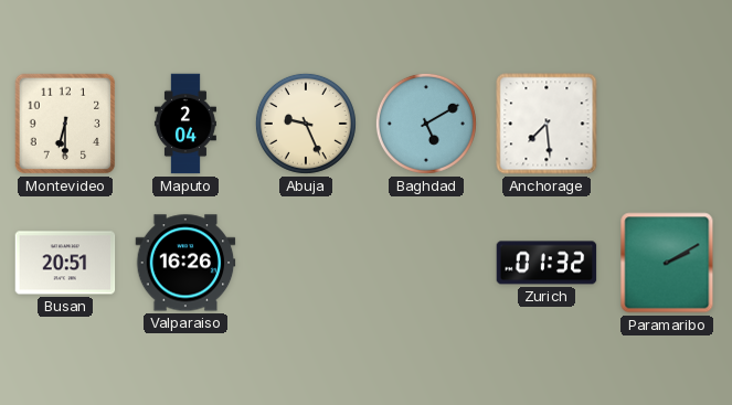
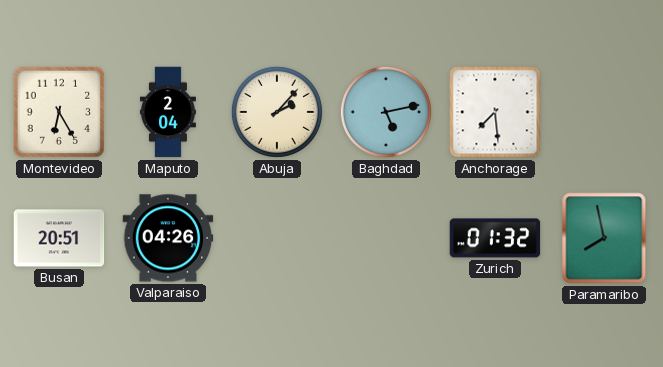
Montevideo: 6:30 -> 6:25 (59, 112)
Abuja: 9:26 -> 2:07 (277, 112)
Baghdad: 5:10 -> 5:13 (386, 112)
Valparaiso: 16:26 -> 04:26 (168, 238)
Paramaribo: 2:10 -> 7:58 (604, 238)
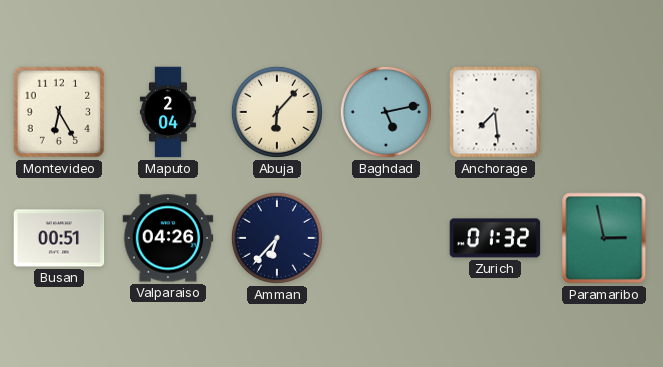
Abuja: 2:07 -> 6:07 (277, 112)
Busan: 20:51 -> 00:51 (59, 238)
Amman: none -> 6:37 (277, 238)
Paramaribo: 7:58 -> 2:58 (604, 238)
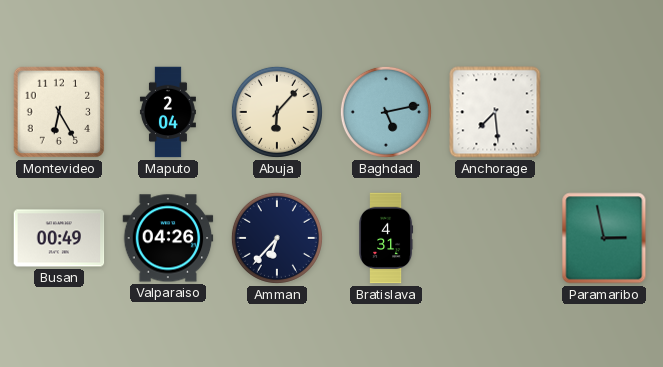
Busan: 00:51 -> 00:49 (59, 238)
Bratislava: none -> 4:31 (387, 238)
Zurich: 01:32 -> none (495, 238)
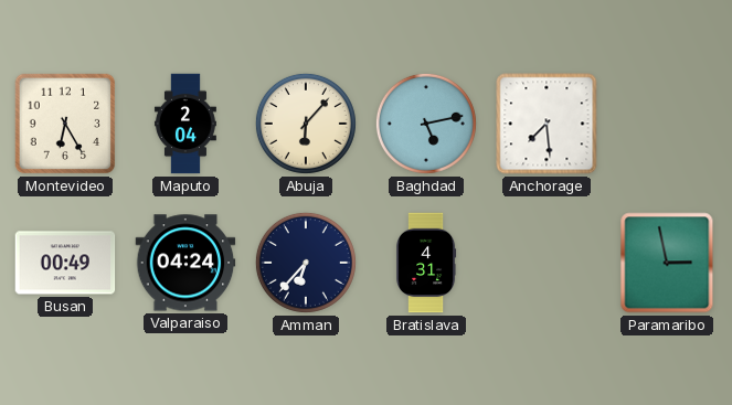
Valparaiso: 04:26 -> 04:24 (185, 263)
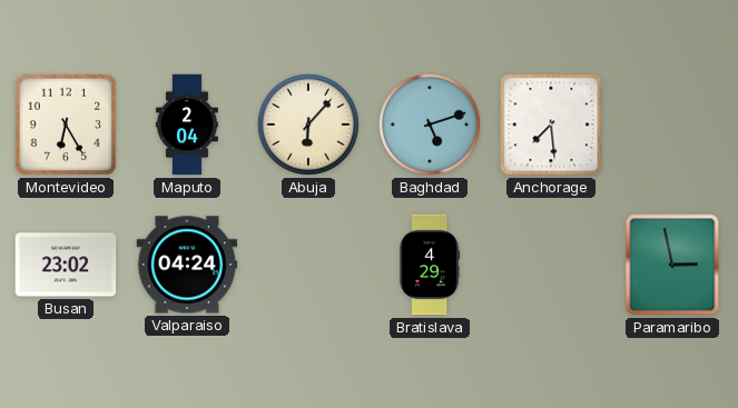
Baghdad: 5:13 -> 5:12 (430, 125)
Busan: 00:49 -> 23:02 (66, 265)
Amman: 6:37 -> none (306, 263)
Bratislava: 4:31 -> 4:29 (431, 265)
